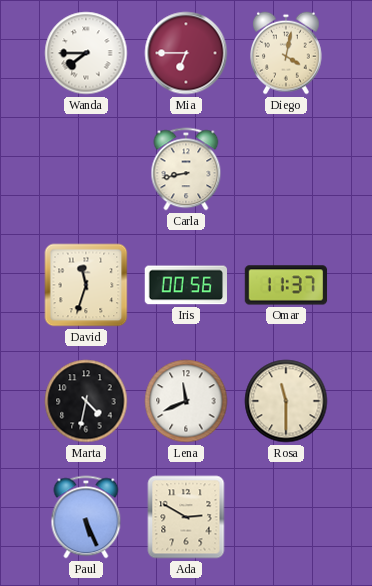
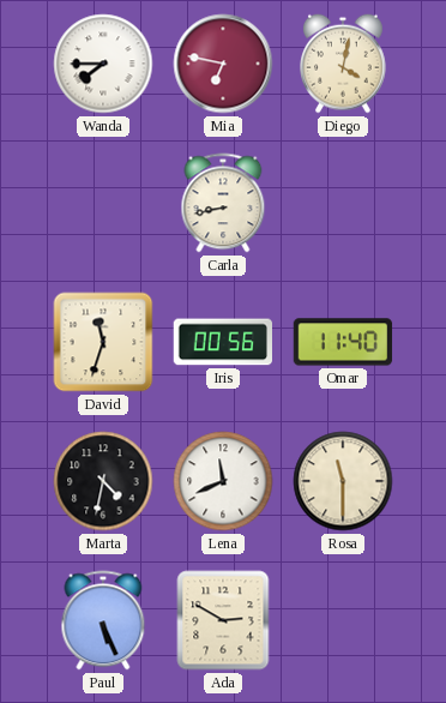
Mia: 6:45 -> 6:47 (223, 64)
Omar: 11:37 -> 11:40 (343, 342)
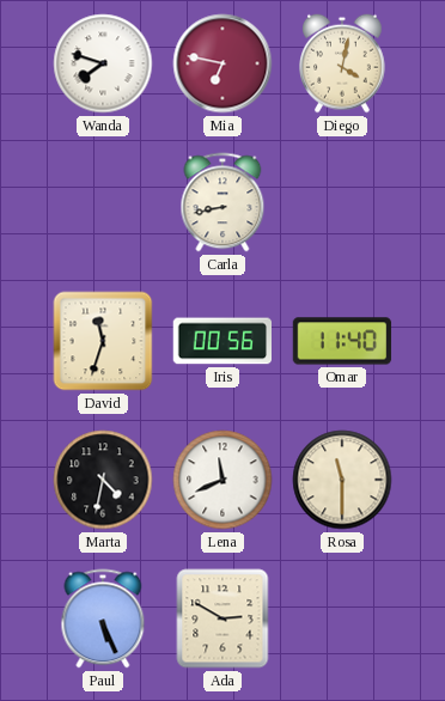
Wanda: 7:45 -> 7:48 (103, 63)
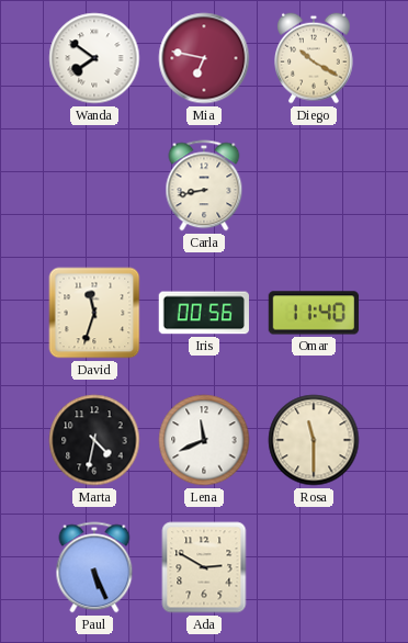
Wanda: 7:48 -> 7:51 (94, 58)
Diego: 4:02 -> 10:20 (315, 58)
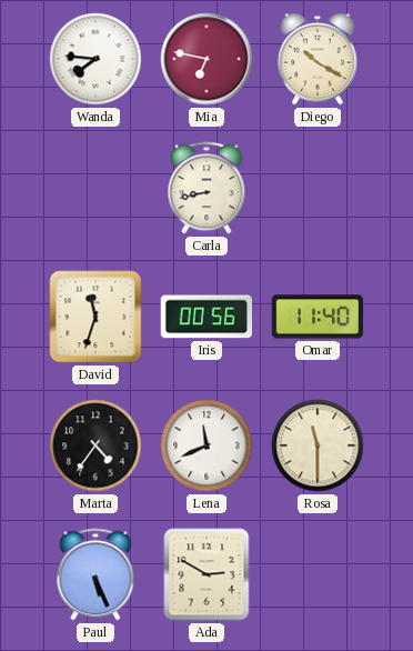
Wanda: 7:51 -> 7:46 (95, 59)
Marta: 4:32 -> 4:36 (95, 445)
